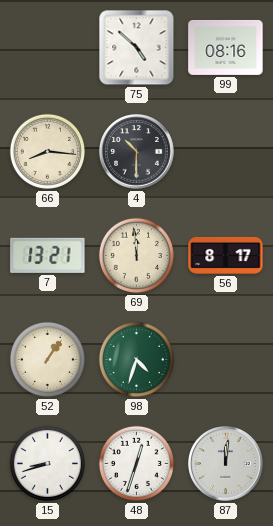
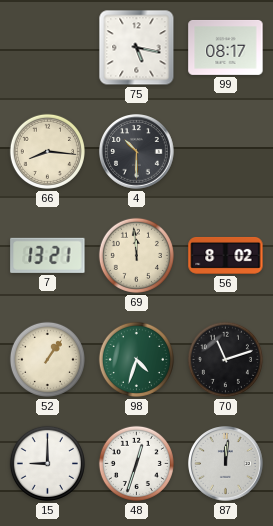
75: 4:52 -> 5:17 (137, 48)
99: 08:16 -> 08:17 (226, 47)
56: 8:17 -> 8:02 (226, 255)
70: none -> 11:12 (225, 359)
15: 8:42 -> 9:00 (47, 463)
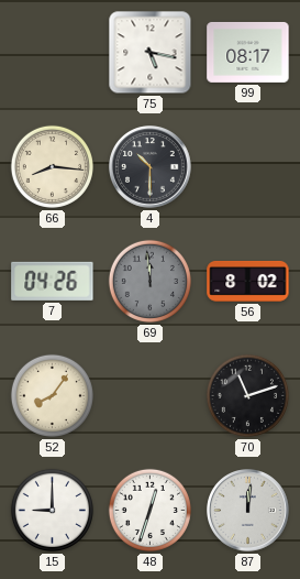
7: 13:21 -> 04:26 (53, 281)
69 dial: cream -> grey (149, 281)
52: 1:06 -> 8:06 (52, 395)
98: 4:33 -> none (136, 359)
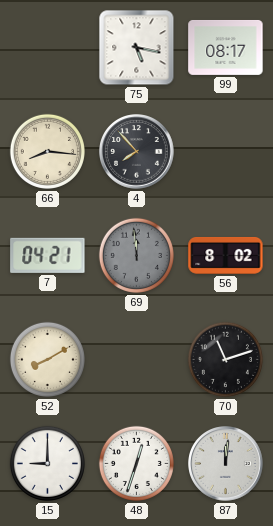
4: 10:30 -> 7:53 (137, 152)
7: 04:26 -> 04:21 (48, 255)
52: 8:06 -> 8:10 (47, 359)
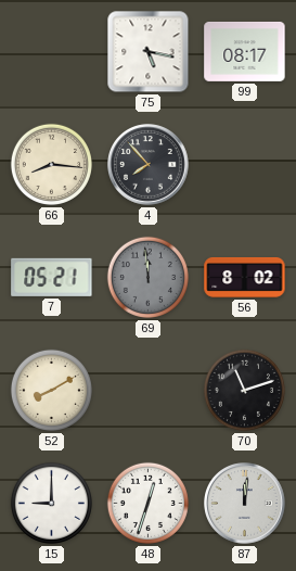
7: 04:21 -> 05:21 (52, 277)
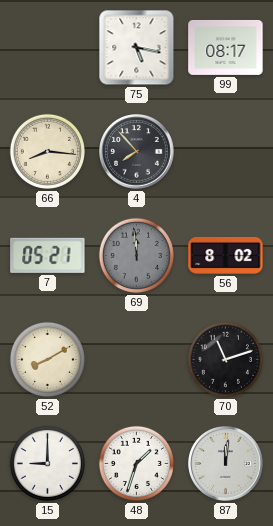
48: 12:33 -> 1:33 (136, 463)
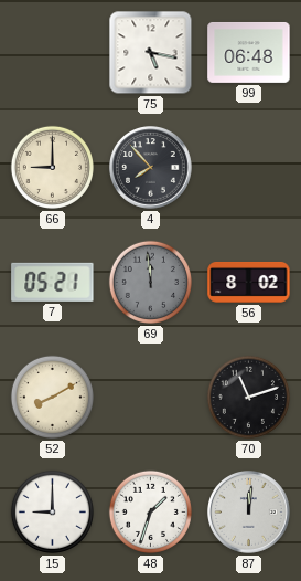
99: 08:17 -> 06:48 (249, 52)
66: 8:16 -> 9:00 (52, 167)
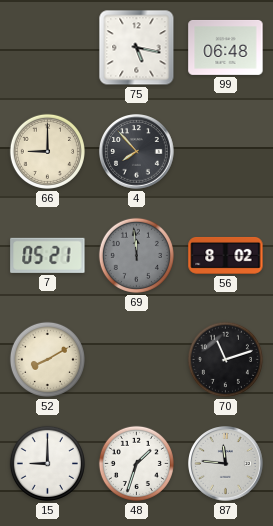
87: 12:01 -> 11:46 (226, 464)
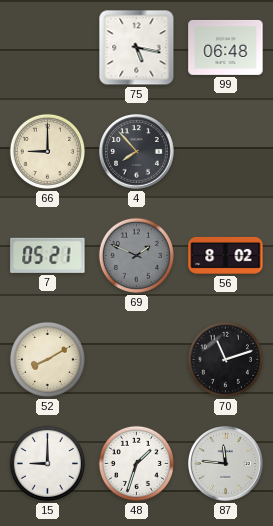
69: 11:59 -> 1:49 (136, 255)
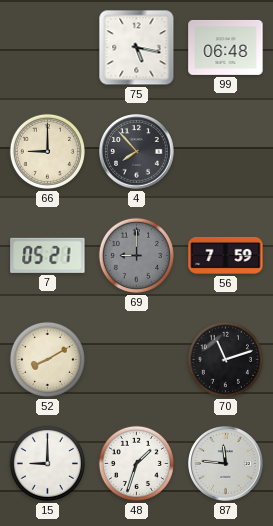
69: 1:49 -> 9:00 (136, 255)
56: 8:02 -> 7:59 (226, 255)
